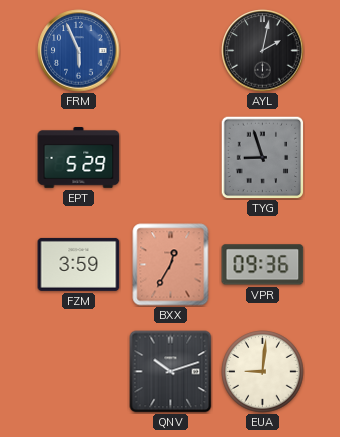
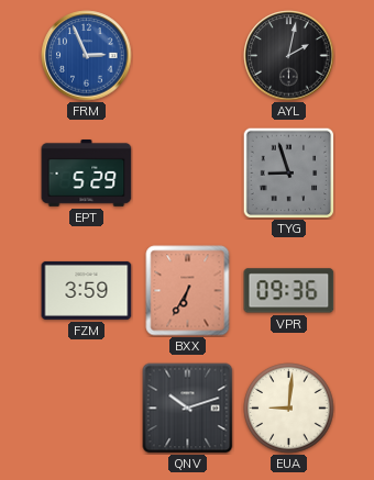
FRM: 5:56 -> 2:56 (87, 56)
BXX: 12:35 -> 6:35 (188, 291)
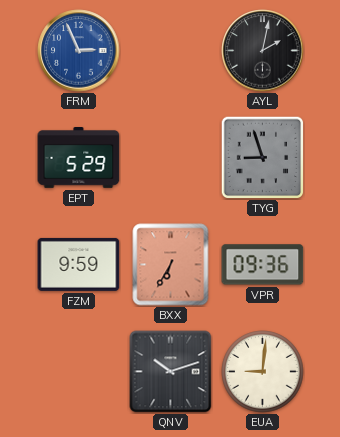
FZM: 3:59 -> 9:59 (79, 264)
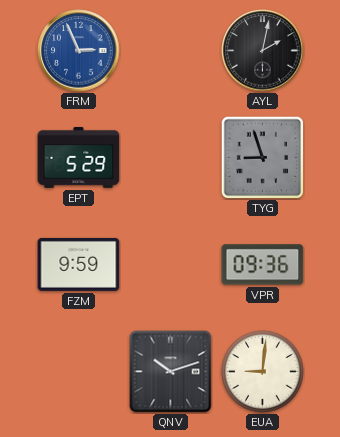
BXX: 6:35 -> none (171, 265)
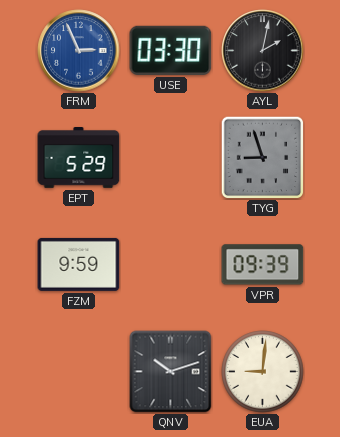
USE: none -> 03:30 (171, 50)
VPR: 09:36 -> 09:39 (263, 265)
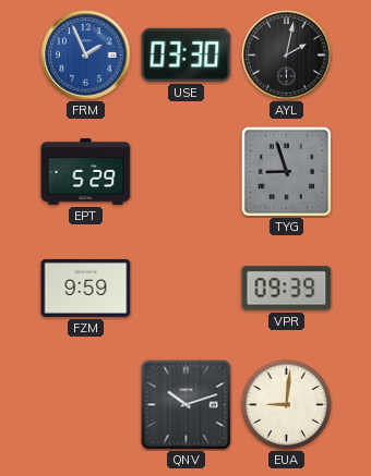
FRM: 2:56 -> 1:56 (86, 56)
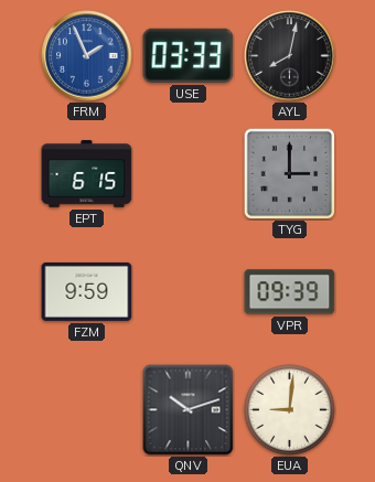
USE: 03:30 -> 03:33 (189, 55)
AYL: 2:02 -> 8:02 (290, 56)
EPT: 5:29 -> 6:15 (87, 174)
TYG: 8:57 -> 3:00 (289, 173)
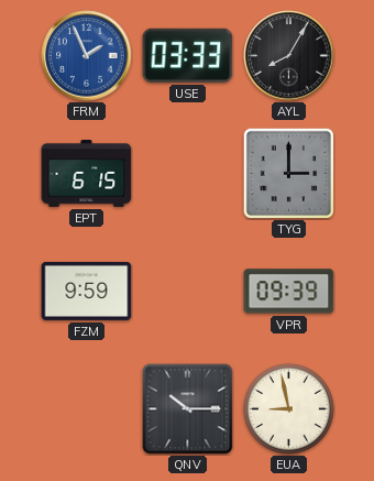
AYL: 8:02 -> 8:05 (289, 56)
QNV: 10:12 -> 10:15 (188, 409)
EUA: 9:01 -> 8:58 (289, 409)
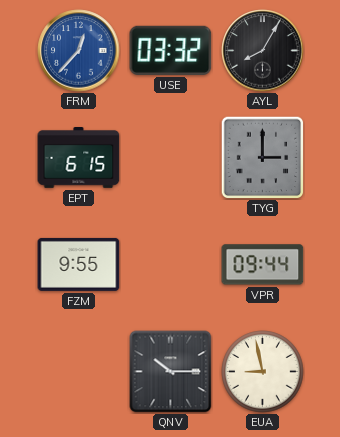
FRM: 1:56 -> 12:37 (79, 51)
USE: 03:33 -> 03:32 (171, 50)
FZM: 9:59 -> 9:55 (79, 264)
VPR: 09:39 -> 09:44 (263, 265)
